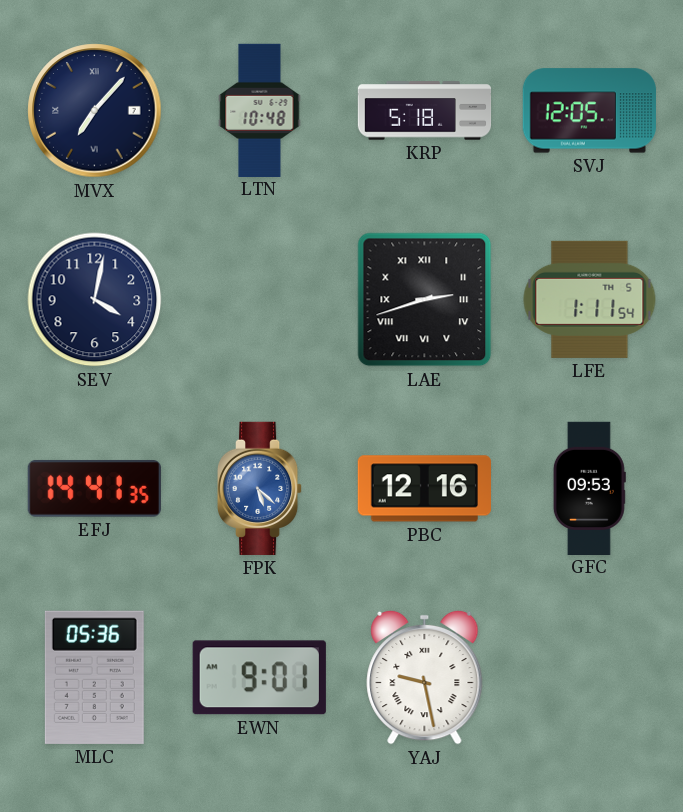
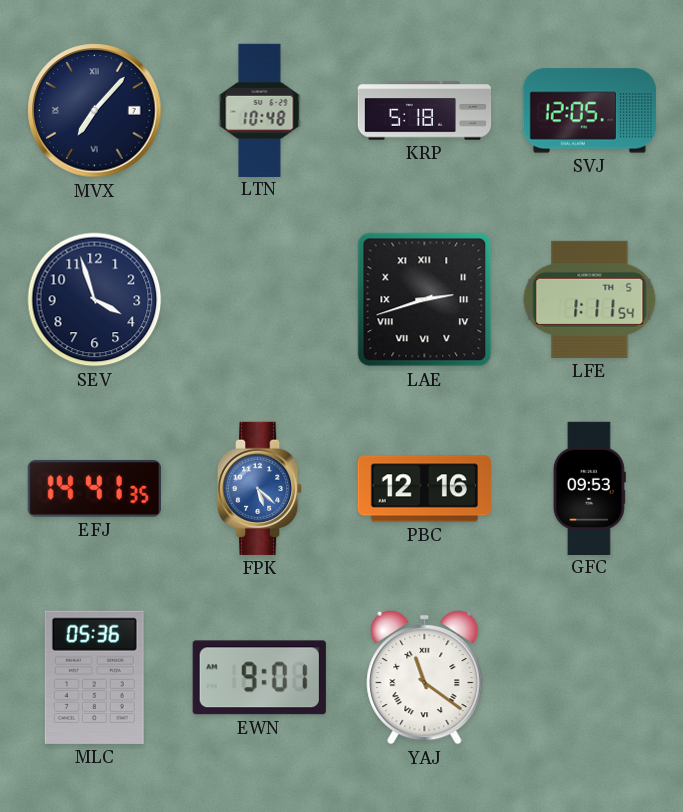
SEV: 4:02 -> 3:57 (95, 300)
YAJ: 9:28 -> 11:21 (425, 677)
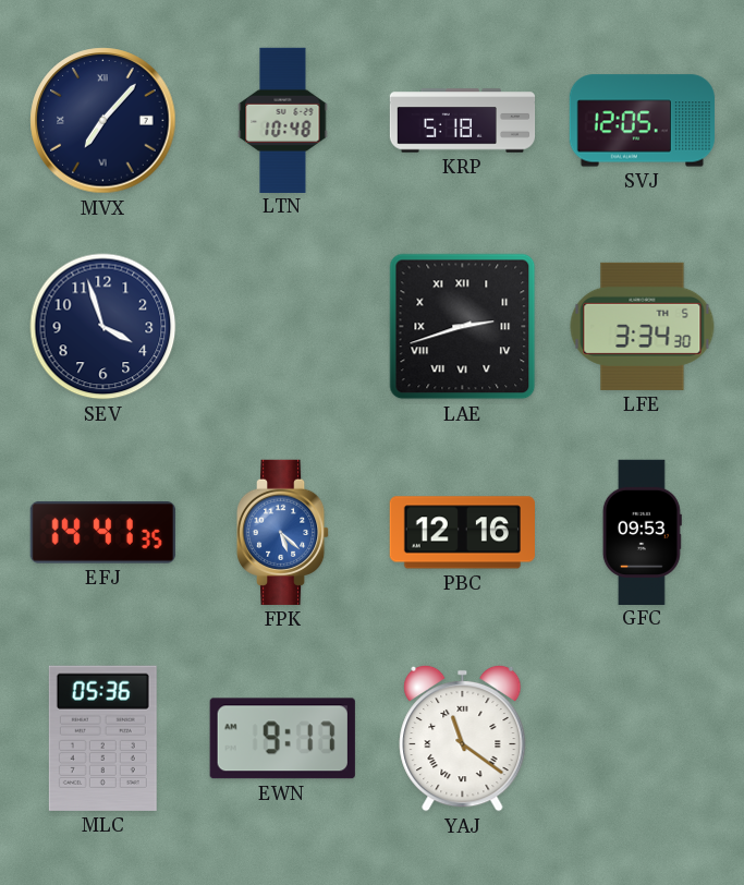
LFE: 1:11 -> 3:34 (643, 326)
EWN: 9:01 -> 9:17 (282, 739)
